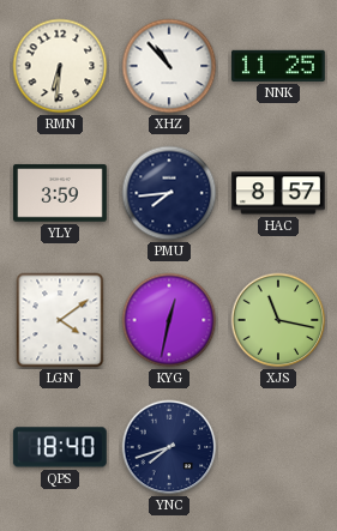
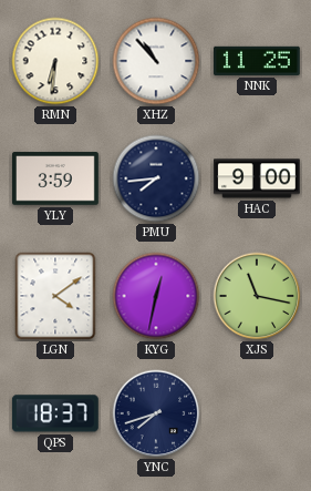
HAC: 8:57 -> 9:00 (258, 178)
QPS: 18:40 -> 18:37 (55, 413)
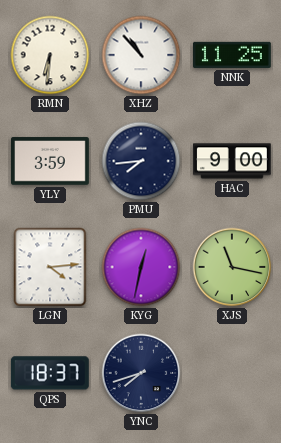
LGN: 4:09 -> 4:14 (50, 267)
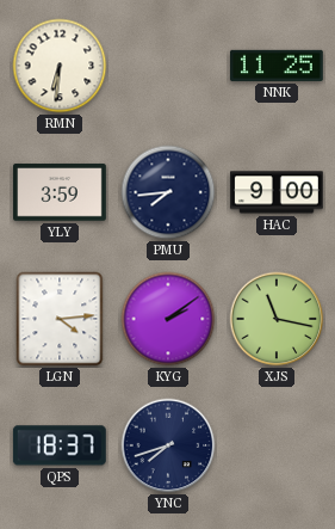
XHZ: 10:53 -> none (141, 55)
KYG: 12:32 -> 2:09 (168, 319)
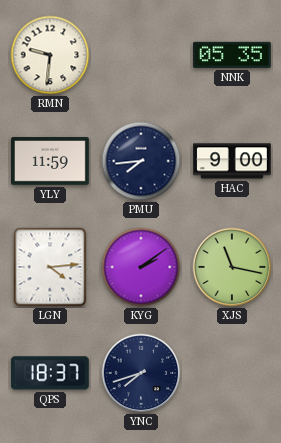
RMN: 6:31 -> 9:31 (50, 55)
NNK: 11:25 -> 05:35 (233, 55)
YLY: 3:59 -> 11:59 (51, 161)
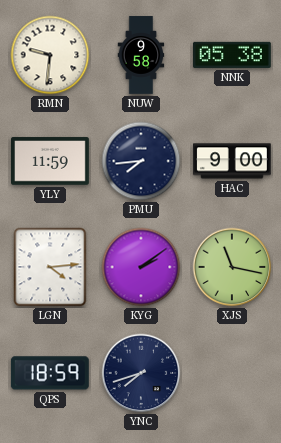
NUW: none -> 9:58 (141, 55)
NNK: 05:35 -> 05:38 (233, 55)
QPS: 18:37 -> 18:59 (50, 373)
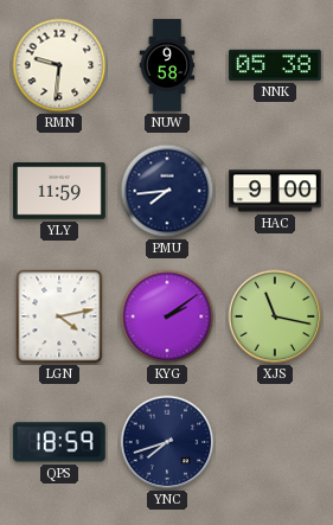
LGN: 4:14 -> 4:13 (59, 316)
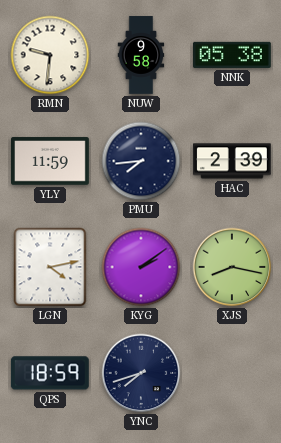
HAC: 9:00 -> 2:39 (233, 161)
XJS: 11:17 -> 8:17 (232, 267)
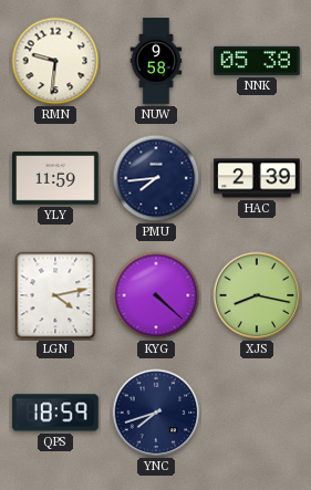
KYG: 2:09 -> 4:22 (156, 295)
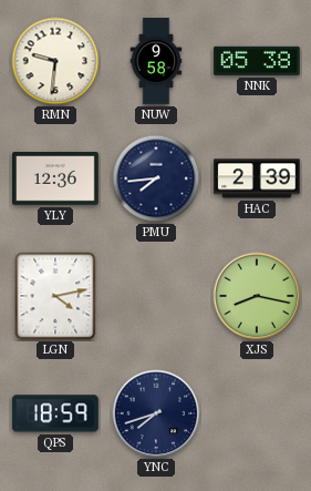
YLY: 11:59 -> 12:36 (56, 178)
KYG: 4:22 -> none (156, 295)
